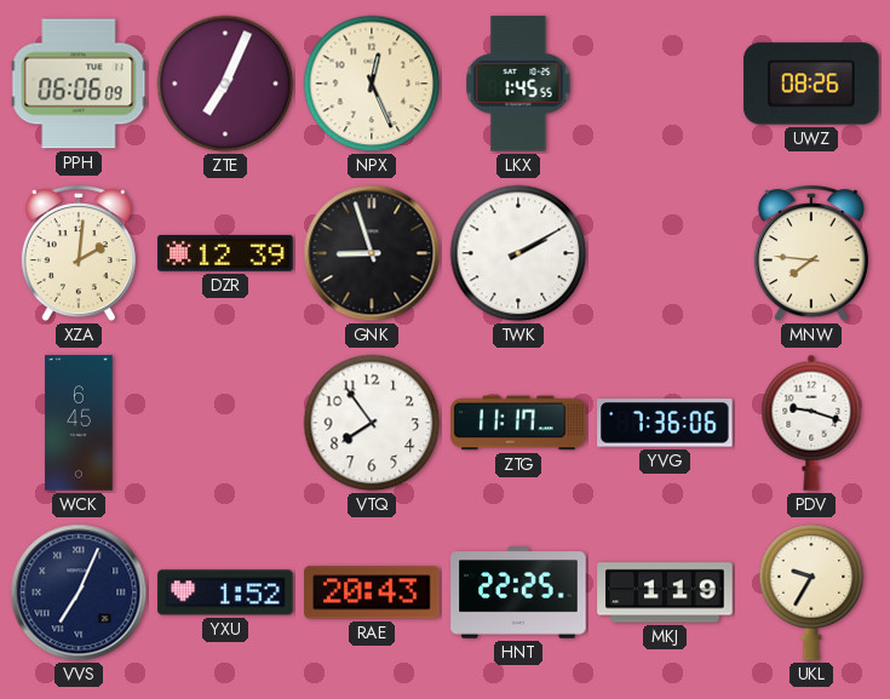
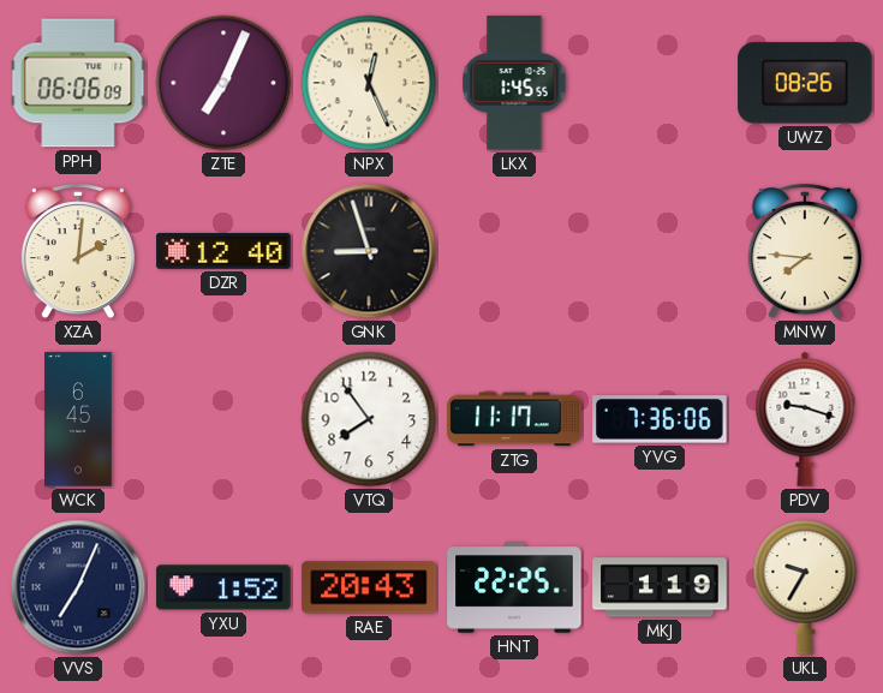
DZR: 12:39 -> 12:40 (223, 251)
TWK: 2:10 -> none (518, 253)
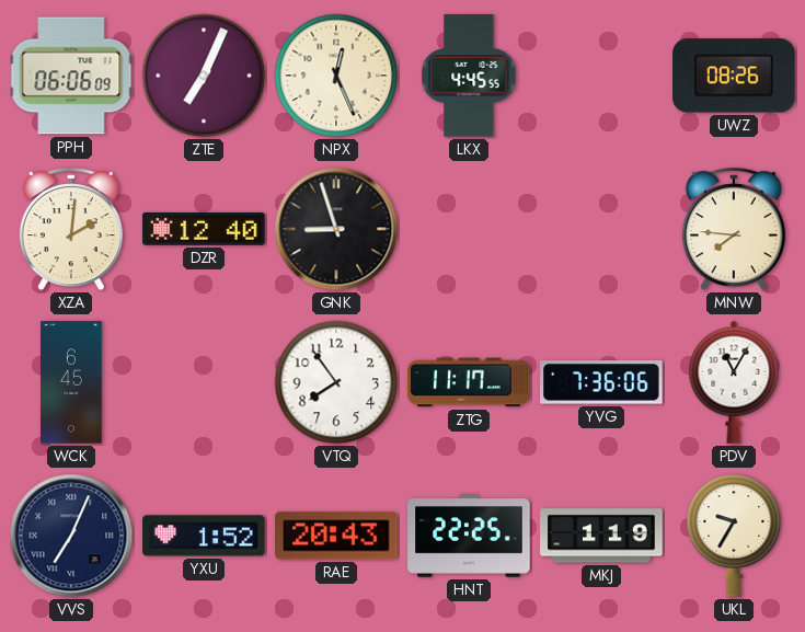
LKX: 1:45 -> 4:45 (469, 76)
PDV: 9:18 -> 11:05 (734, 382)
